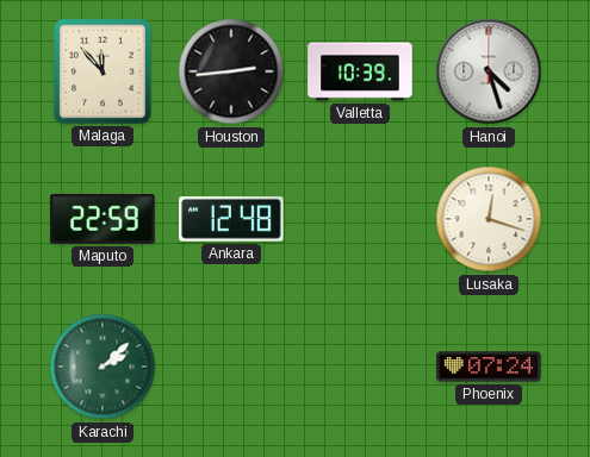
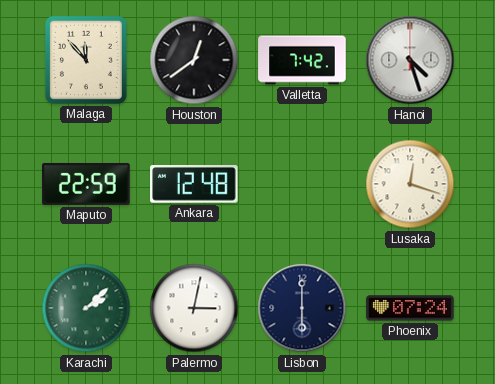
Houston: 2:44 -> 12:39 (194, 60)
Valletta: 10:39 -> 7:42 (302, 60)
Palermo: none -> 3:02 (194, 308)
Lisbon: none -> 6:00 (302, 308)
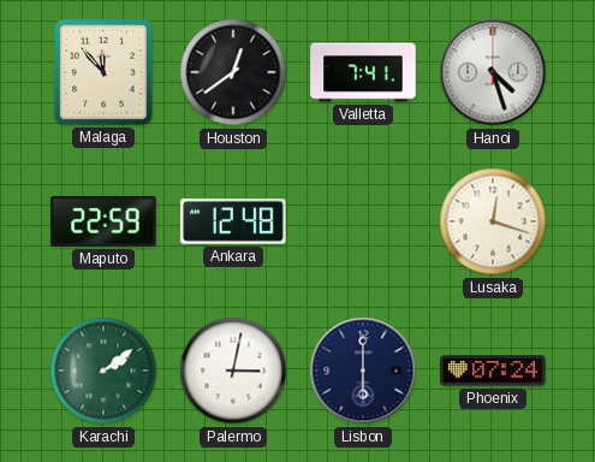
Valletta: 7:42 -> 7:41 (363, 72)
Karachi: 2:08 -> 2:09 (103, 371)
